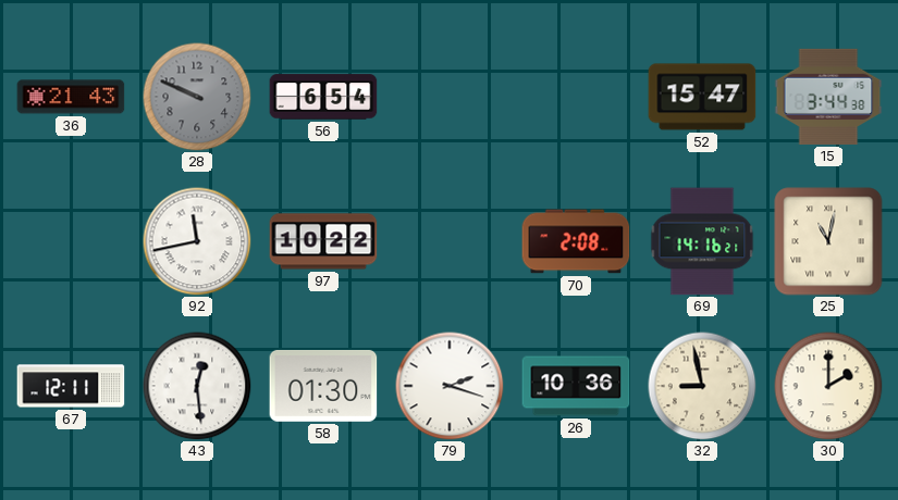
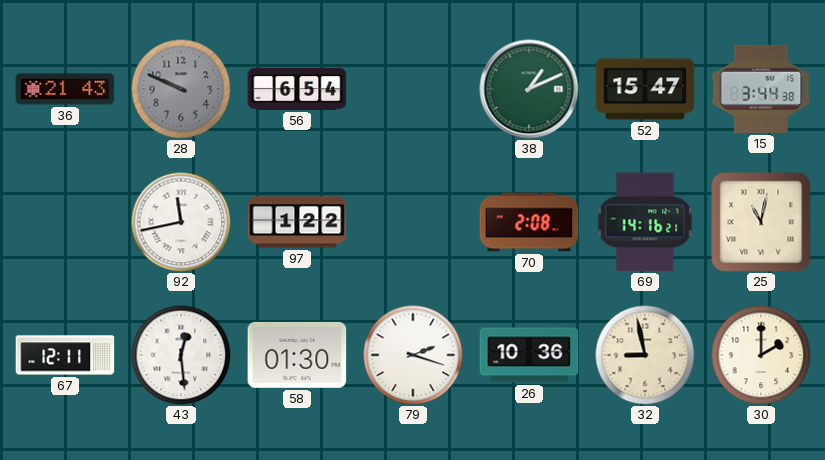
38: none -> 1:11 (529, 89)
97: 10:22 -> 1:22 (297, 222)
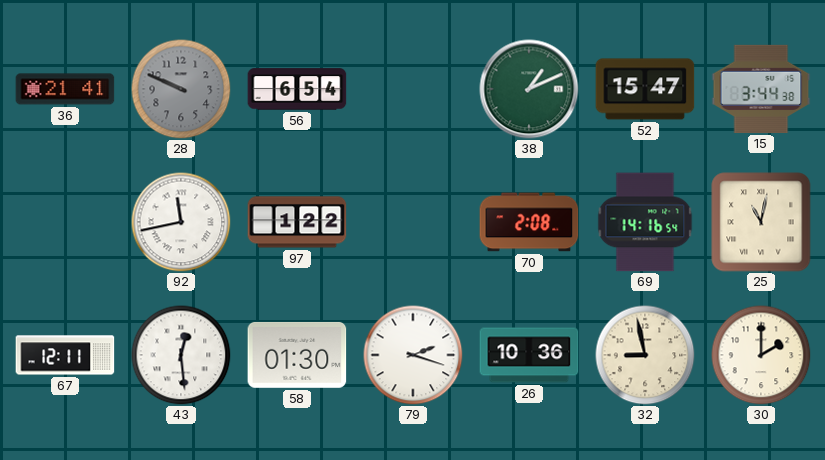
36: 21:43 -> 21:41 (65, 89)
69: 14:16:21 -> 14:16:54 (645, 222)
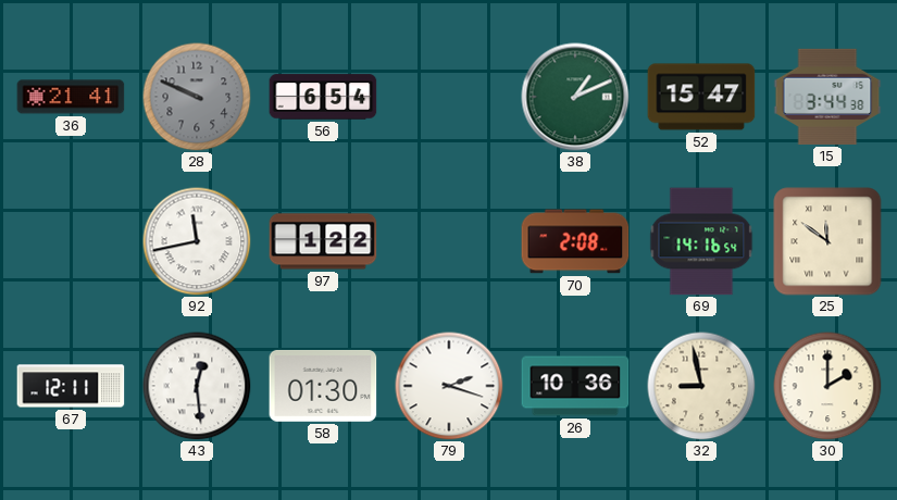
25: 11:02 -> 11:51 (827, 241)
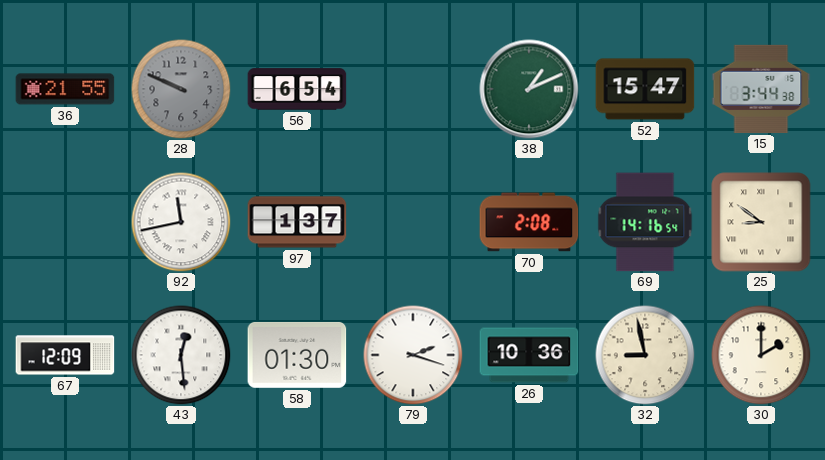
36: 21:41 -> 21:55 (65, 89)
97: 1:22 -> 1:37 (297, 222)
25: 11:51 -> 8:51 (761, 222)
67: 12:11 -> 12:09 (65, 355)
